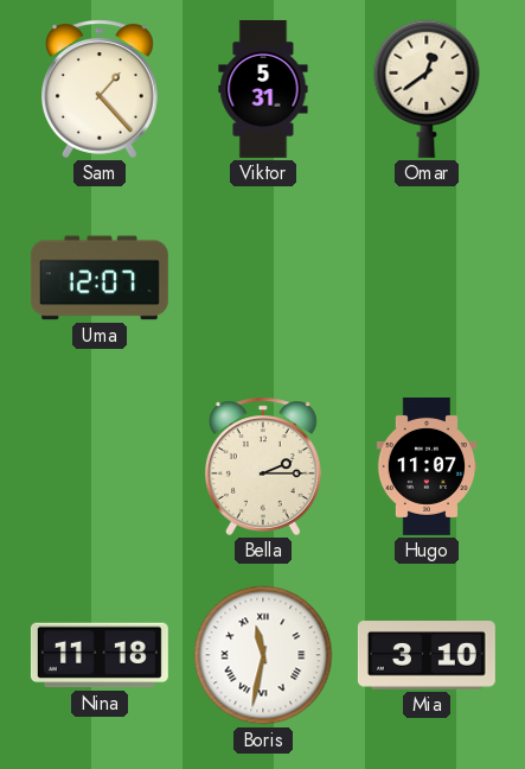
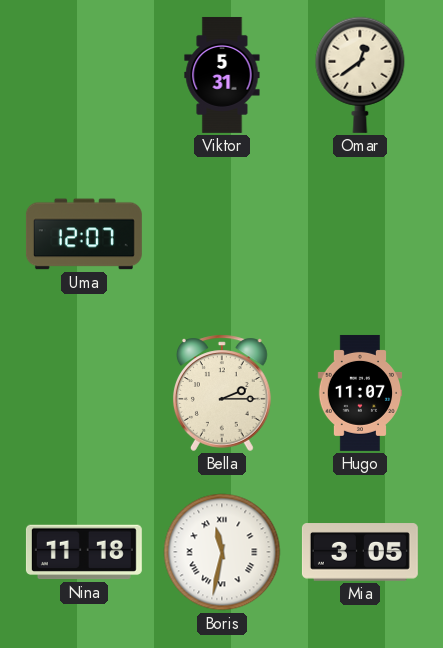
Sam: 1:23 -> none (101, 89)
Mia: 3:10 -> 3:05 (360, 552)
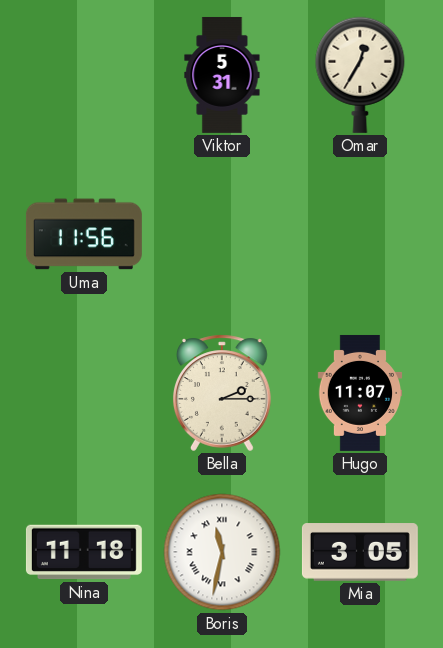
Omar: 12:39 -> 12:35 (360, 75)
Uma: 12:07 -> 11:56 (84, 234)
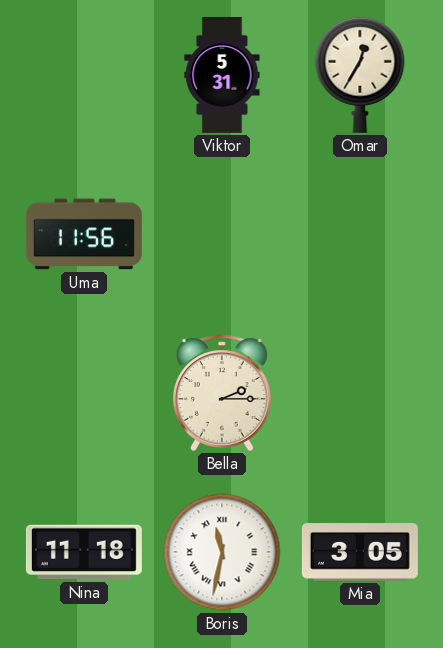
Hugo: 11:07 -> none (360, 393)
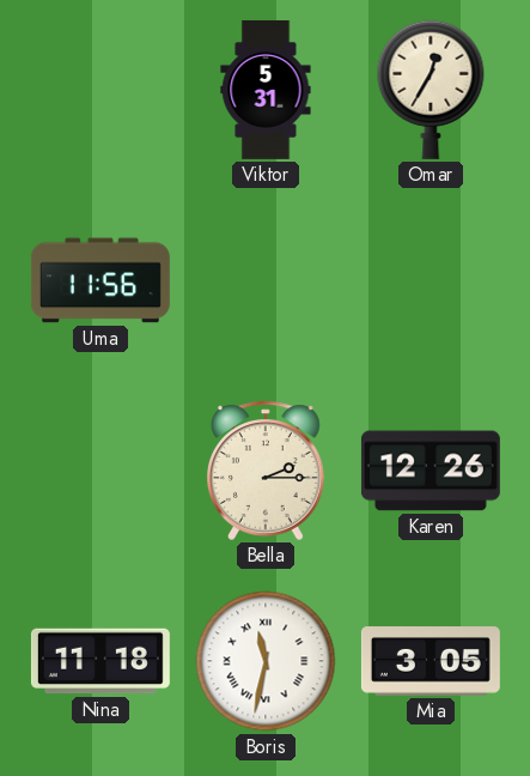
Karen: none -> 12:26 (431, 471)
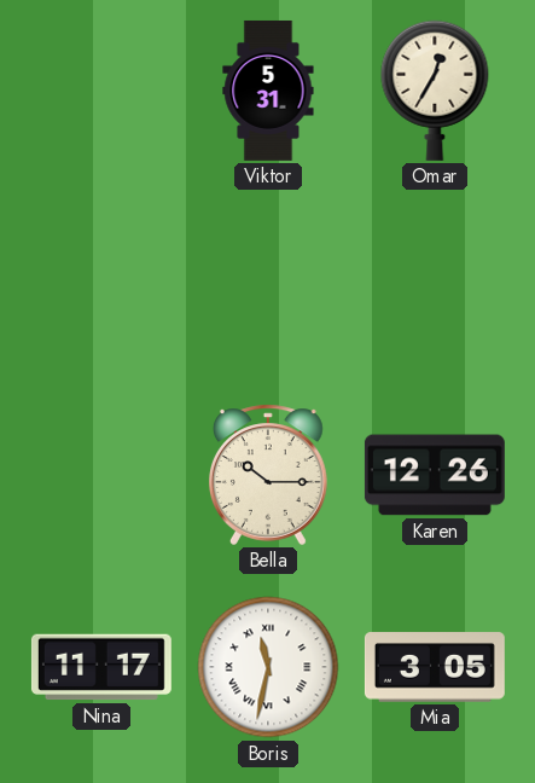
Uma: 11:56 -> none (100, 280)
Bella: 2:15 -> 10:15 (269, 475)
Nina: 11:18 -> 11:17 (101, 667)
